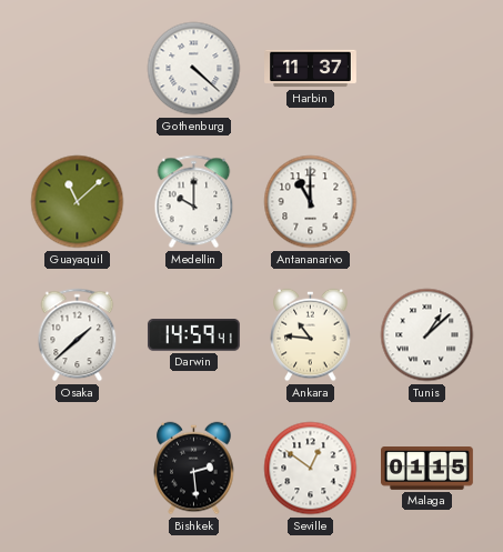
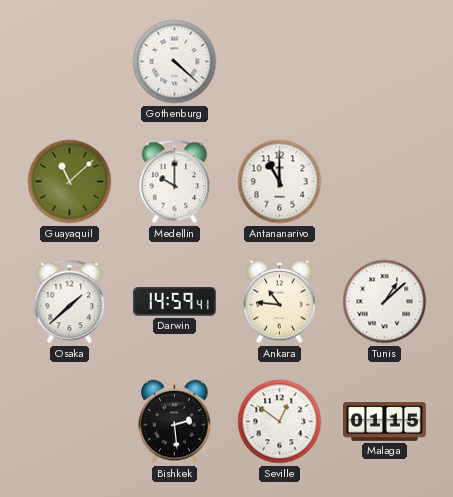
Harbin: 11:37 -> none (311, 69)
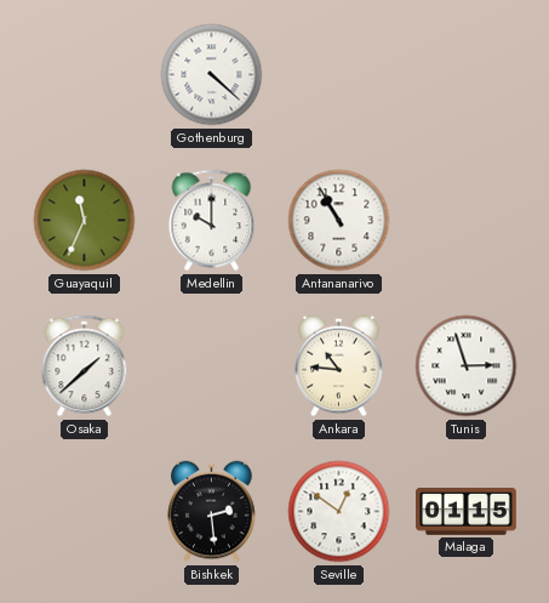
Guayaquil: 11:08 -> 11:34 (85, 221)
Antananarivo: 11:00 -> 10:55 (339, 221)
Darwin: 14:59 -> none (174, 302)
Tunis: 1:08 -> 2:57 (467, 366)
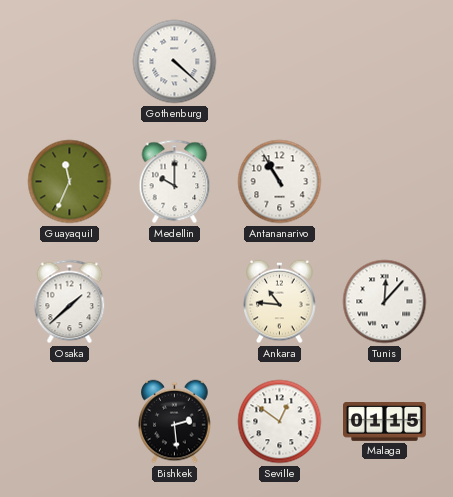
Tunis: 2:57 -> 12:07 (385, 302)
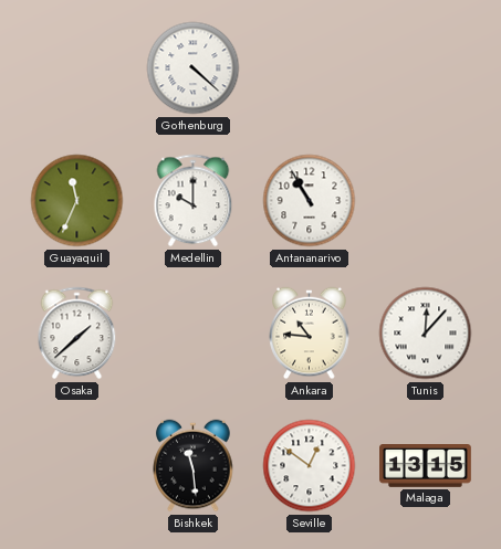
Bishkek: 2:29 -> 11:29 (194, 466)
Malaga: 01:15 -> 13:15 (426, 466)
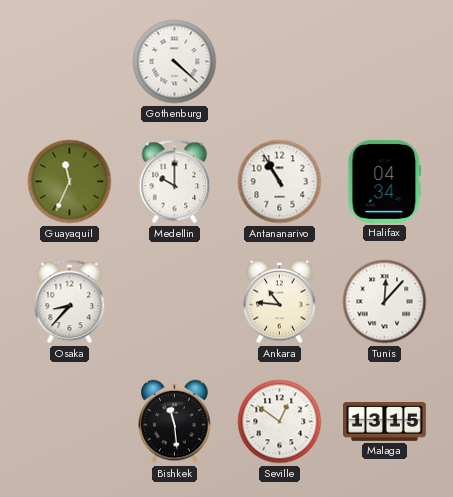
Halifax: none -> 04:34 (385, 181)
Osaka: 1:38 -> 8:37 (70, 302)
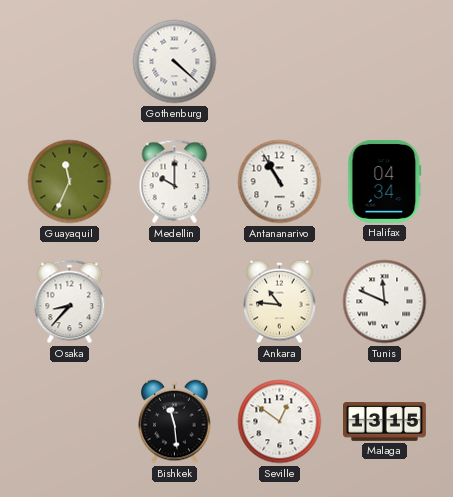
Tunis: 12:07 -> 11:49 (385, 302)
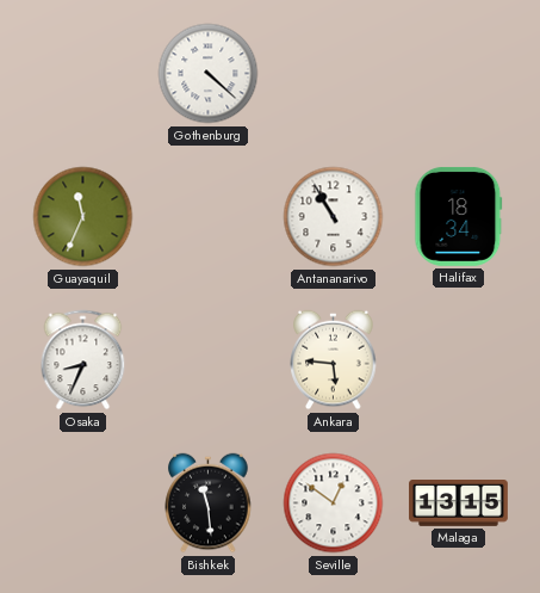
Medellin: 10:00 -> none (175, 182)
Halifax: 04:34 -> 18:34 (459, 216)
Osaka: 8:37 -> 8:34 (83, 360)
Ankara: 10:46 -> 5:46 (334, 360)
Tunis: 11:49 -> none (385, 302)
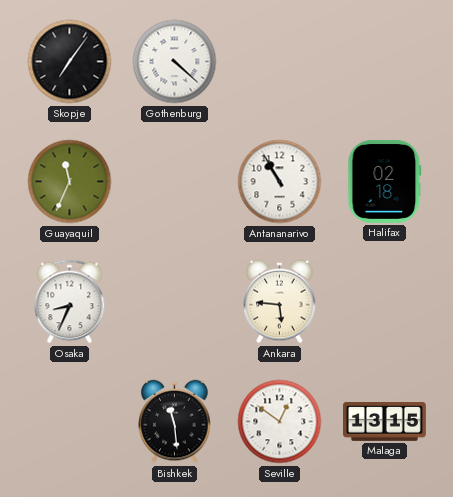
Skopje: none -> 7:06 (70, 62)
Halifax: 18:34 -> 02:18 (385, 181)
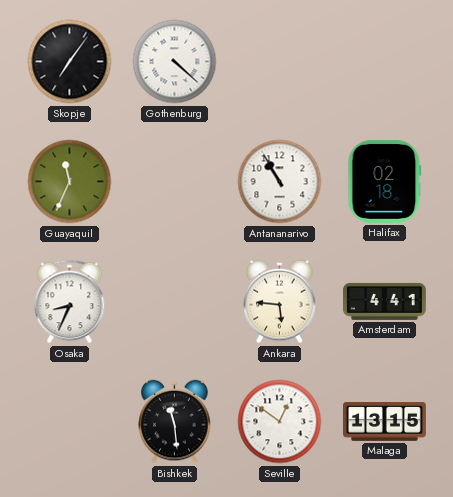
Amsterdam: none -> 4:41 (384, 301)
